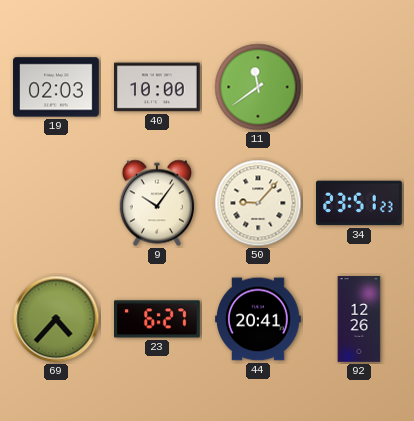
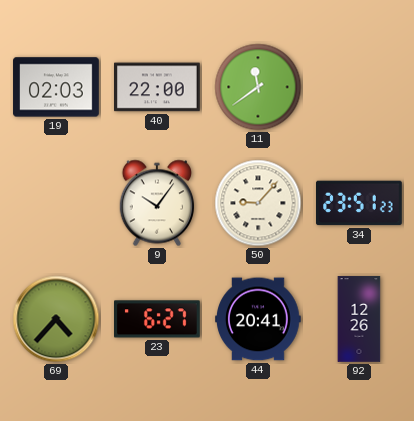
40: 10:00 -> 22:00 (158, 87)
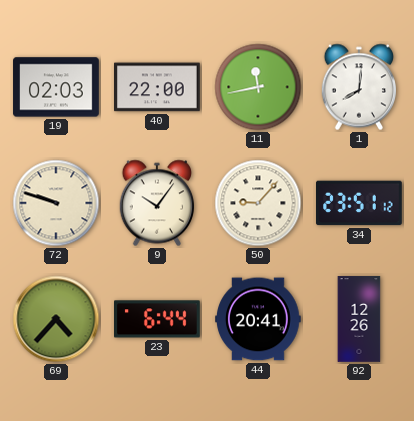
11: 11:39 -> 11:43 (258, 87)
1: none -> 8:01 (358, 87)
72: none -> 9:48 (56, 203)
34: 23:51:23 -> 23:51:12 (360, 203)
23: 6:27 -> 6:44 (158, 319)
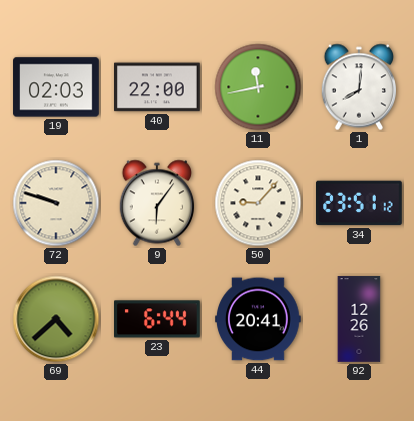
9: 10:06 -> 6:06 (156, 203)
69: 4:37 -> 4:38 (56, 319)
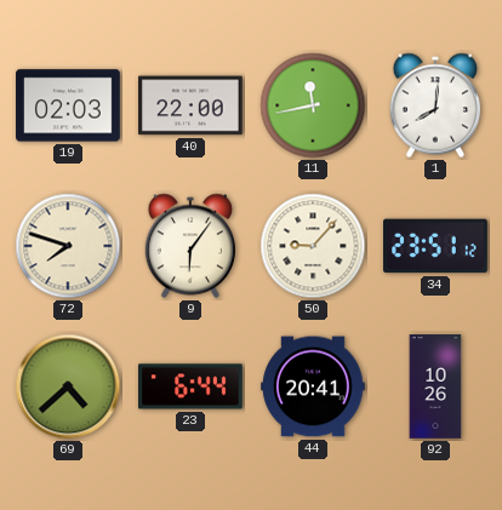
72: 9:48 -> 7:48 (68, 246)
92: 12:26 -> 10:26 (435, 386)
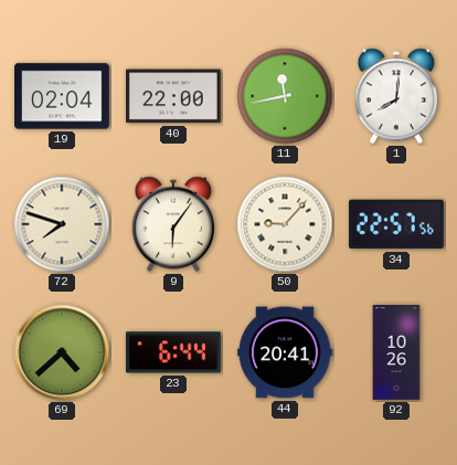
19: 02:03 -> 02:04 (62, 96)
34: 23:51 -> 22:57 (397, 224)
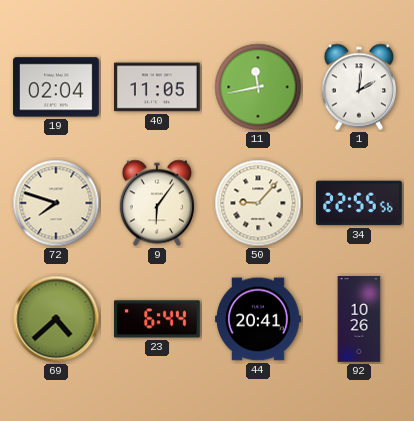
40: 22:00 -> 11:05 (158, 87)
1: 8:01 -> 2:01 (358, 87)
34: 22:57 -> 22:55 (360, 203)
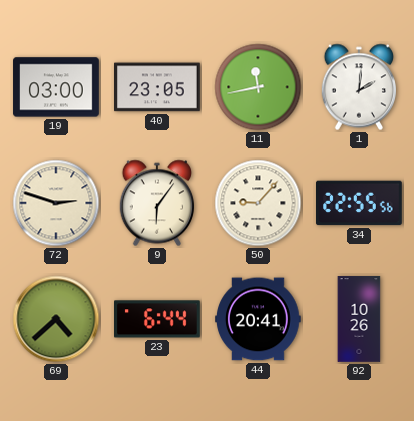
19: 02:04 -> 03:00 (56, 87)
40: 11:05 -> 23:05 (158, 87)
72: 7:48 -> 2:48 (56, 203)
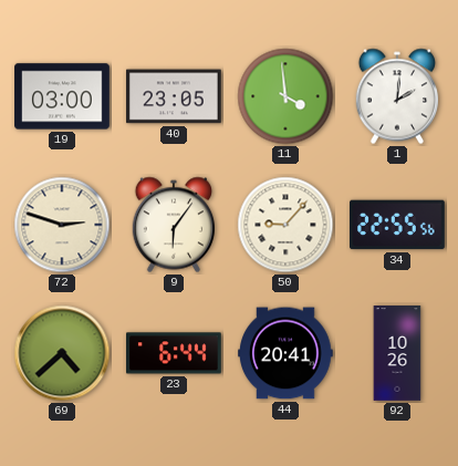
11: 11:43 -> 3:59 (285, 96)
